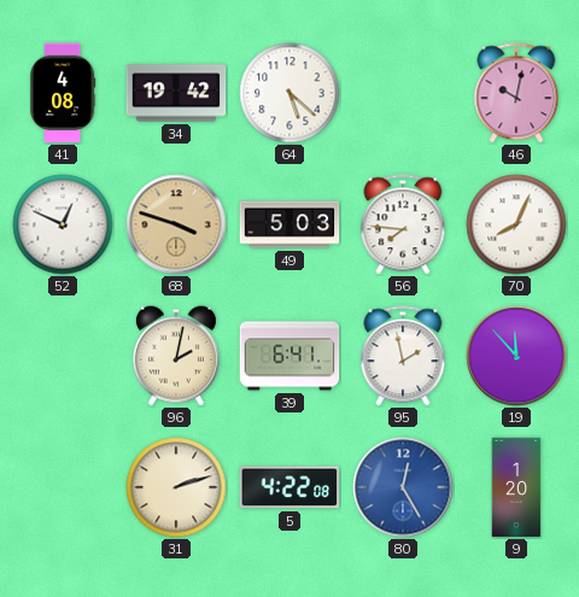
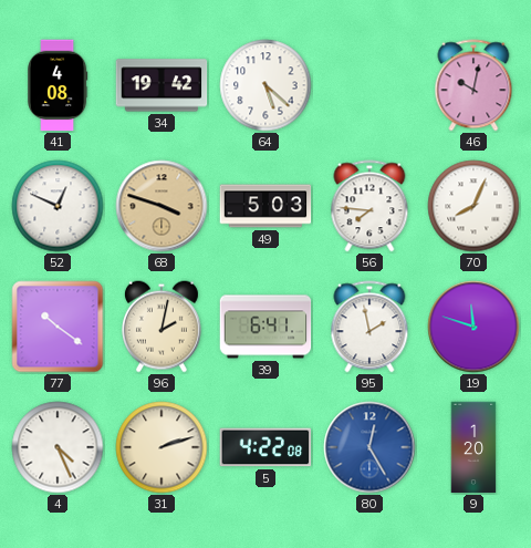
77: none -> 10:21 (58, 327)
19: 11:53 -> 11:48 (473, 327)
4: none -> 4:26 (58, 447)
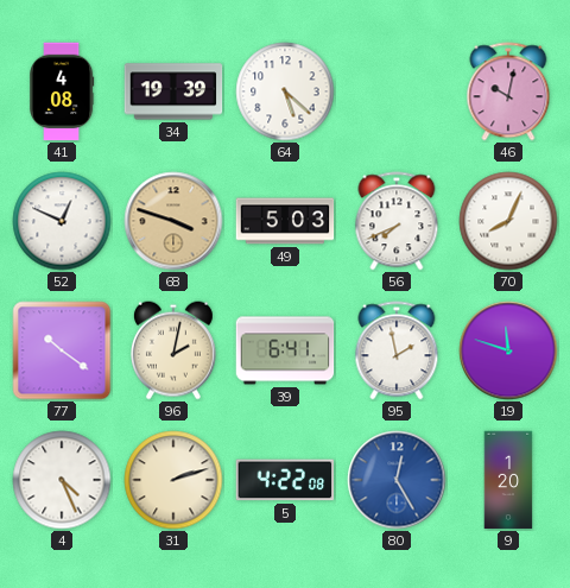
34: 19:42 -> 19:39 (173, 91)
56: 7:46 -> 7:41 (397, 221)
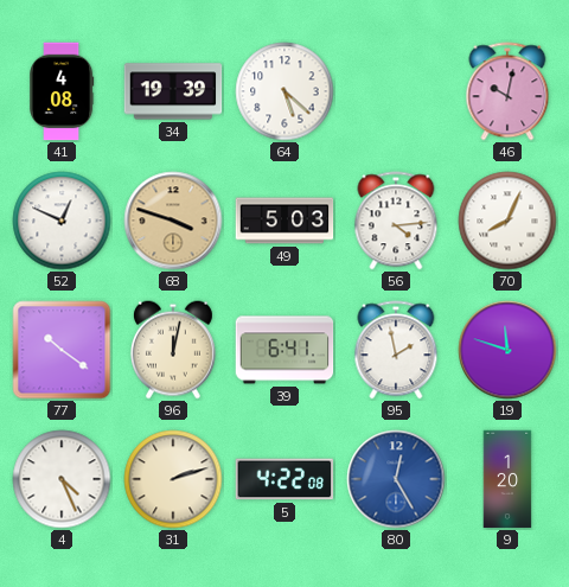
56: 7:41 -> 4:14 (396, 221)
96: 2:02 -> 12:02 (173, 350)
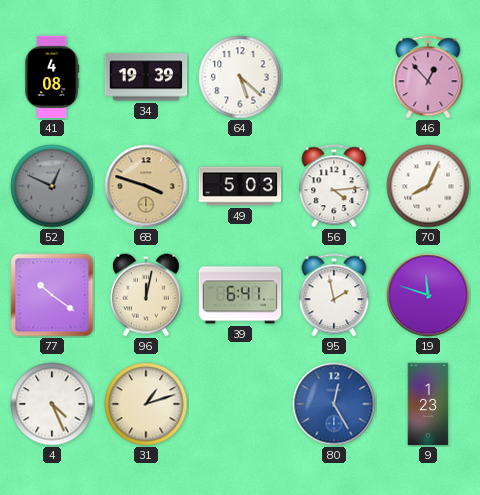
46: 10:02 -> 12:53 (428, 77)
52 dial: white -> grey (52, 186)
31: 2:12 -> 1:12 (146, 404)
5: 4:22 -> none (284, 479)
9: 1:20 -> 1:23 (428, 404)
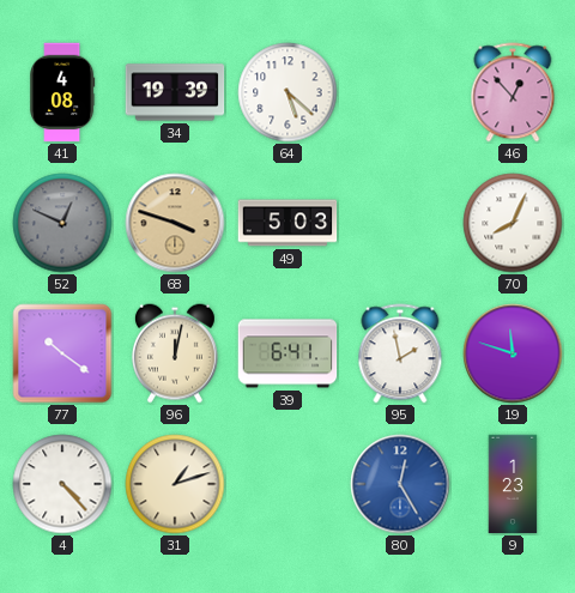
56: 4:14 -> none (334, 186)
4: 4:26 -> 4:23 (62, 484)
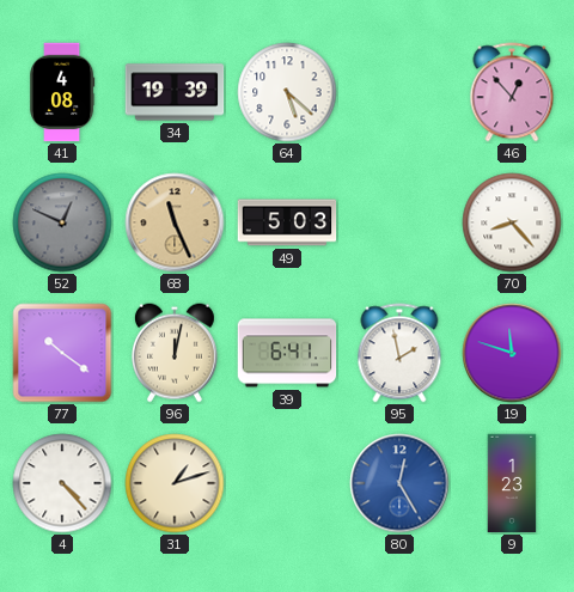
68: 3:48 -> 11:26 (175, 222)
70: 8:04 -> 8:23 (512, 222)
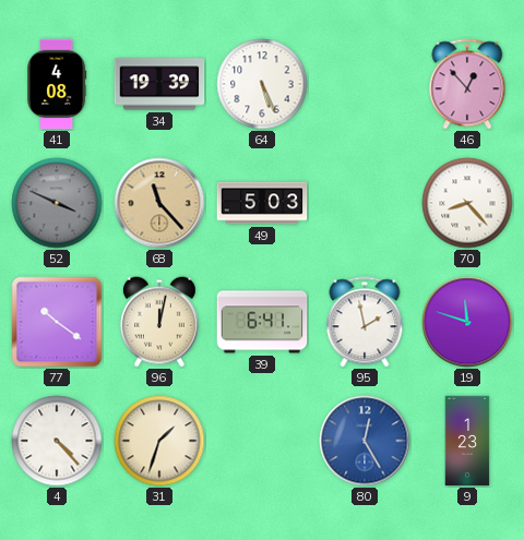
64: 5:22 -> 5:26 (262, 84)
52: 12:49 -> 3:49 (57, 203)
68: 11:26 -> 11:23 (159, 203)
31: 1:12 -> 1:33 (159, 441)
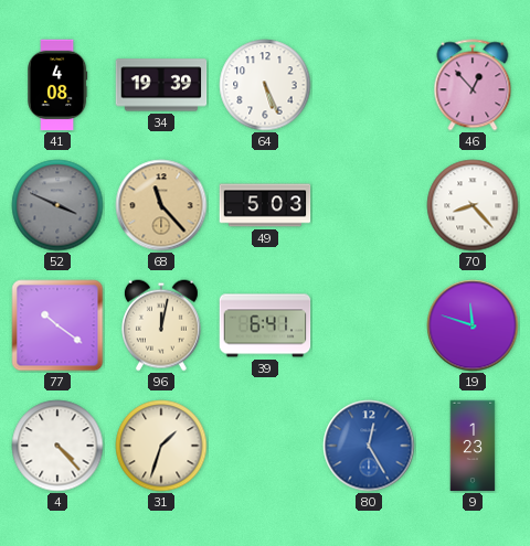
95: 1:58 -> none (365, 322)
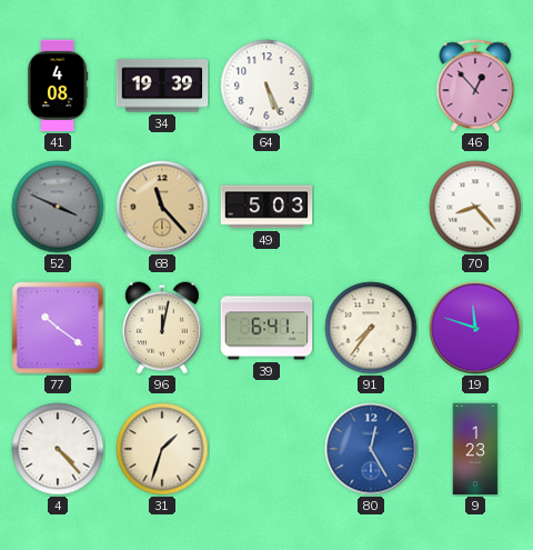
91: none -> 7:36 (371, 328)
